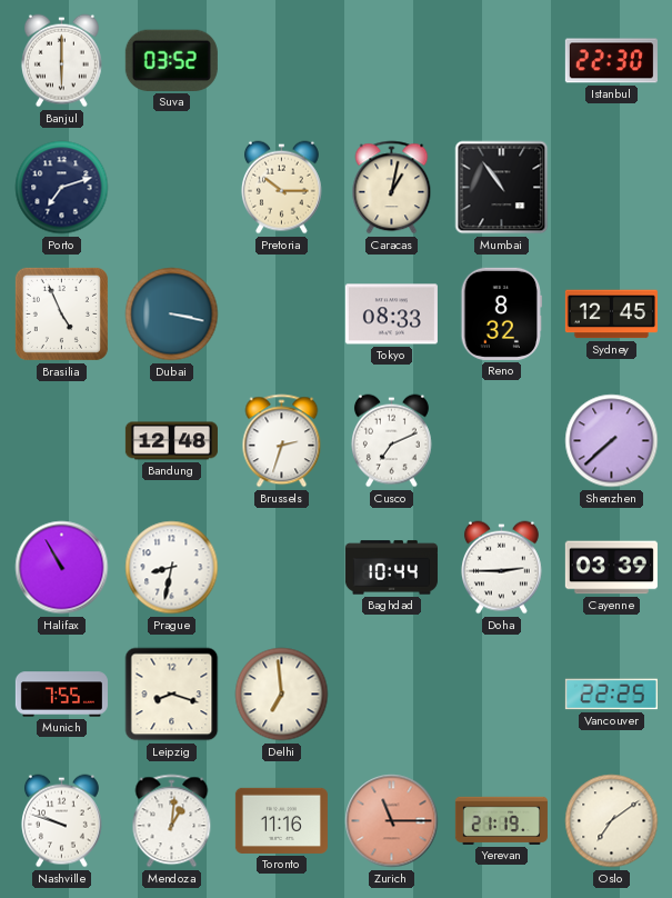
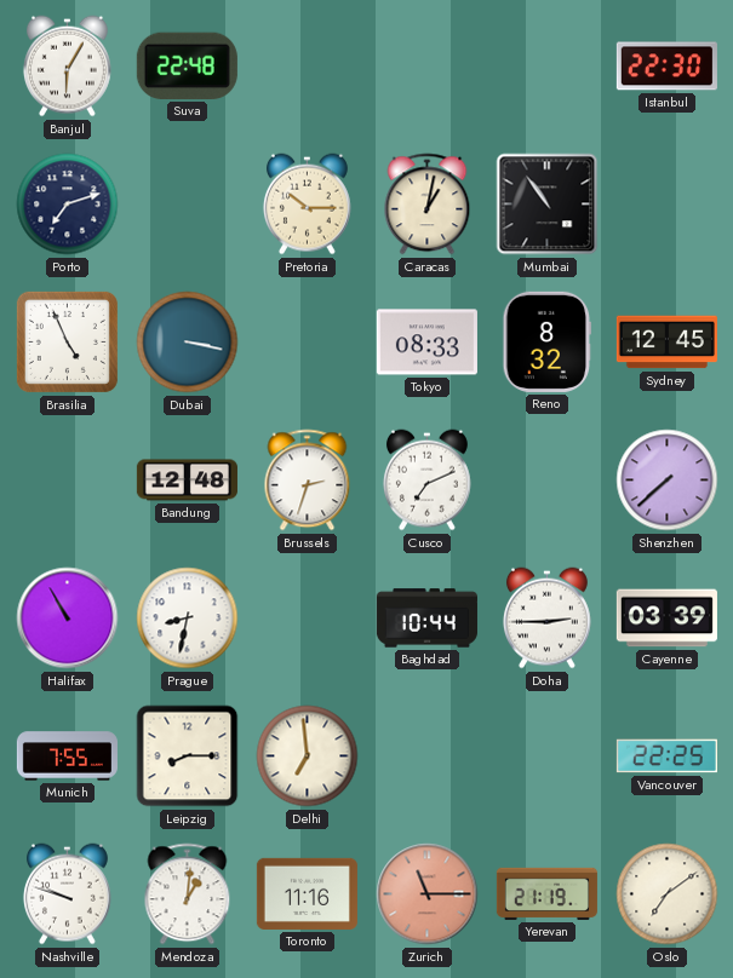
Banjul: 6:00 -> 6:05 (67, 67)
Suva: 03:52 -> 22:48 (187, 65)
Leipzig: 8:18 -> 8:15 (188, 756)
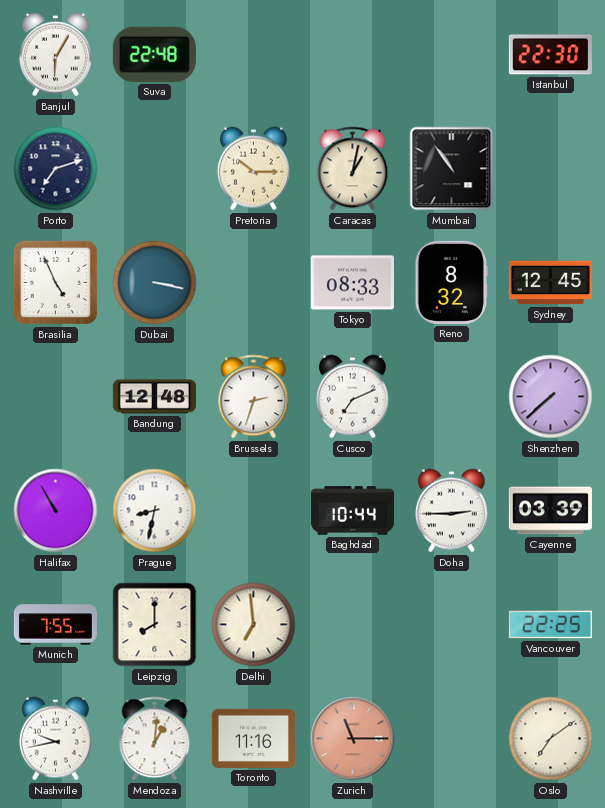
Leipzig: 8:15 -> 8:00 (155, 625)
Nashville: 9:48 -> 9:43 (55, 739)
Yerevan: 21:19 -> none (546, 893)
